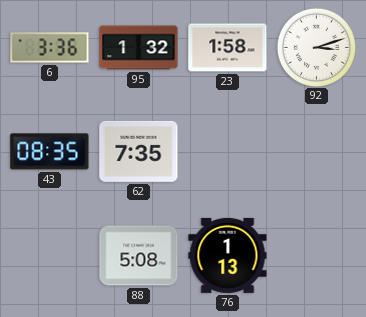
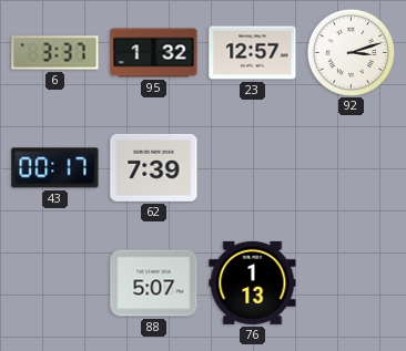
6: 3:36 -> 3:37 (55, 53)
23: 1:58 -> 12:57 (253, 53)
43: 08:35 -> 00:17 (55, 168)
62: 7:35 -> 7:39 (154, 167)
88: 5:08 -> 5:07 (154, 283)
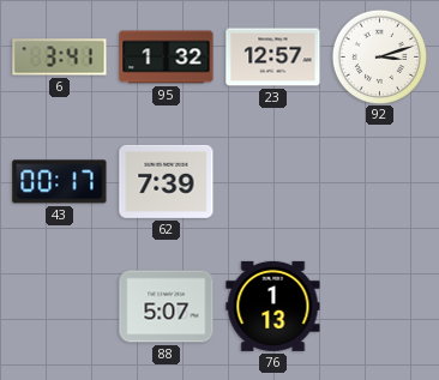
6: 3:37 -> 3:41 (60, 58)
